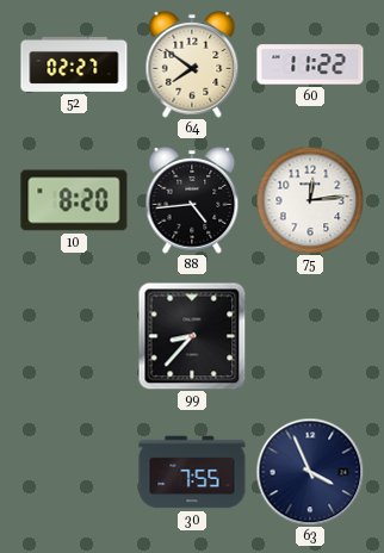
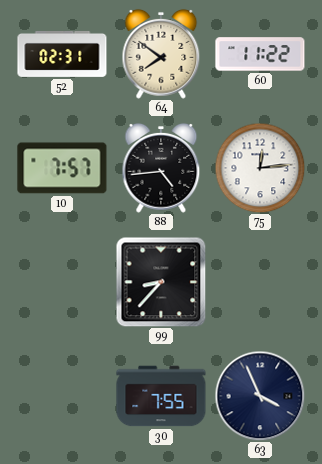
52: 02:27 -> 02:31 (62, 54)
10: 8:20 -> 7:57 (62, 168)
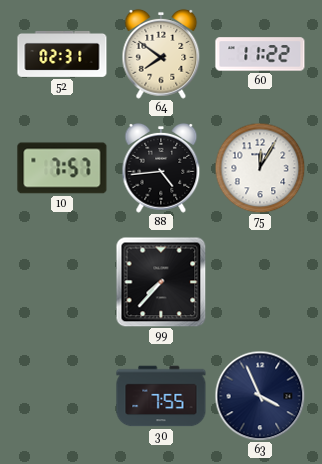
75: 12:14 -> 12:05 (260, 168)
99: 8:37 -> 7:37 (161, 282)
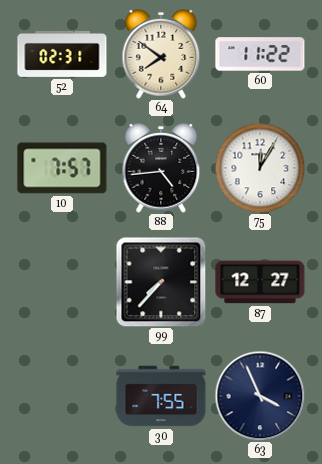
87: none -> 12:27 (260, 282)
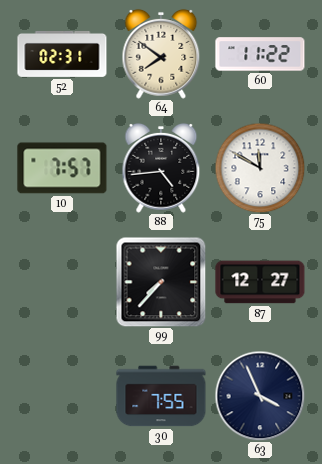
75: 12:05 -> 11:50 (260, 168)
